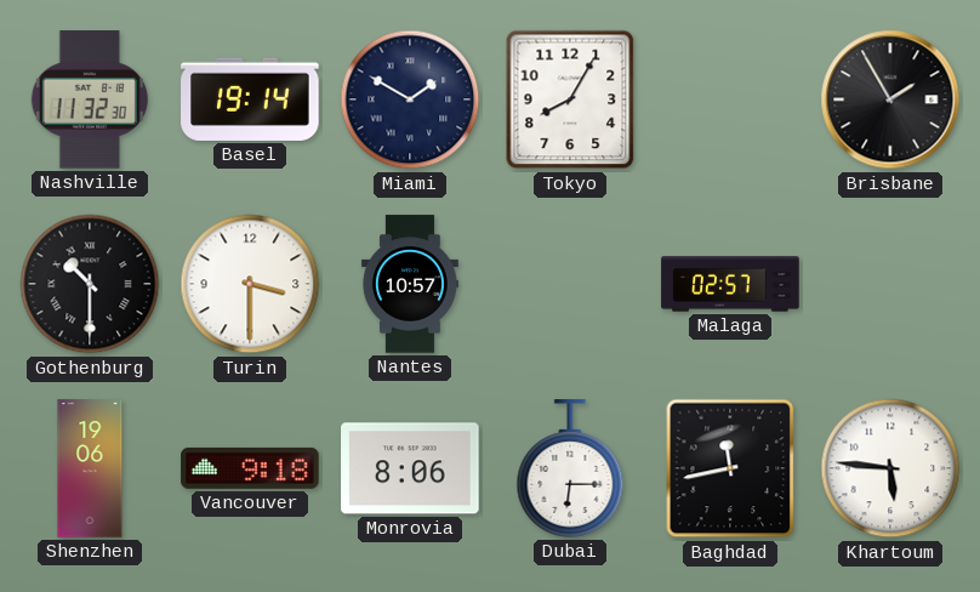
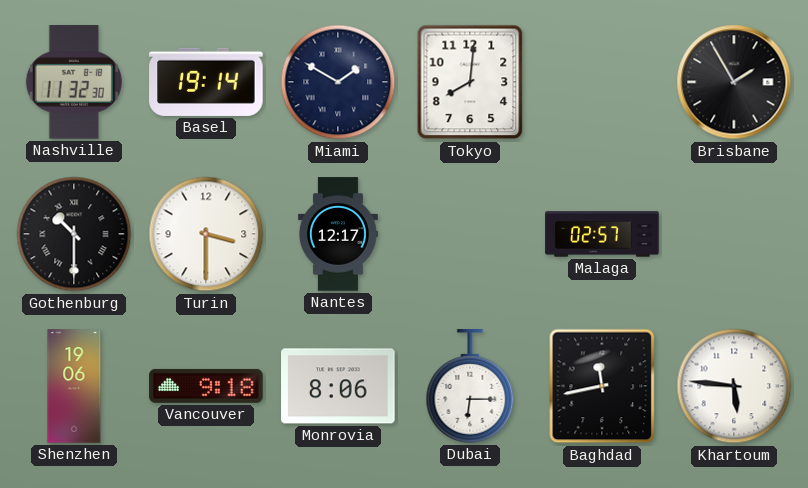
Tokyo: 8:05 -> 8:01 (470, 82)
Nantes: 10:57 -> 12:17 (338, 234)
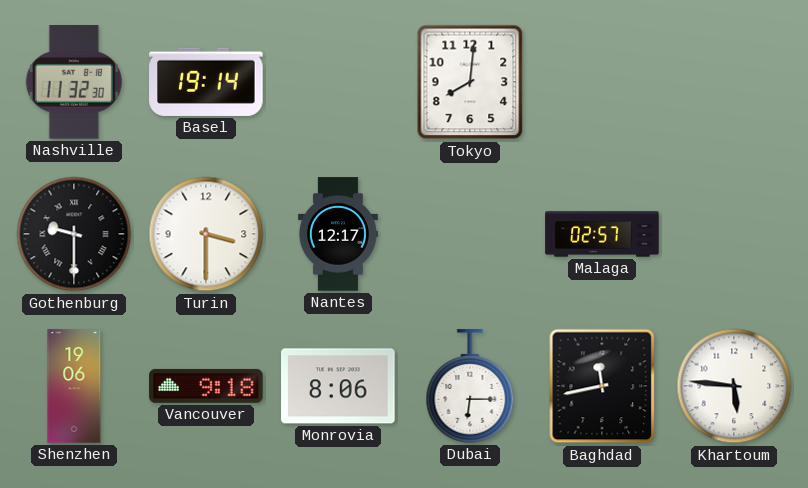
Miami: 1:50 -> none (338, 82)
Brisbane: 1:55 -> none (734, 82)
Gothenburg: 10:30 -> 9:30 (74, 234)
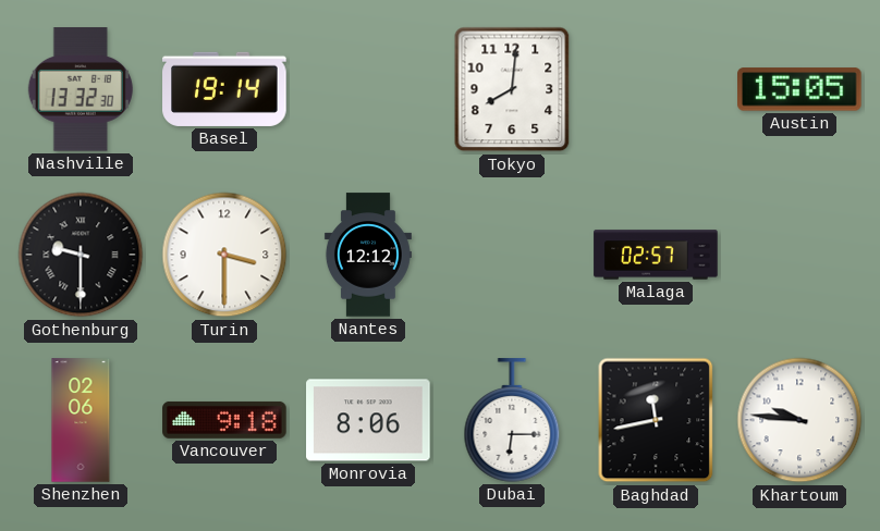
Nashville: 11:32 -> 13:32 (81, 89)
Austin: none -> 15:05 (800, 89)
Nantes: 12:17 -> 12:12 (368, 255)
Shenzhen: 19:06 -> 02:06 (81, 420)
Khartoum: 5:46 -> 9:46 (799, 420)
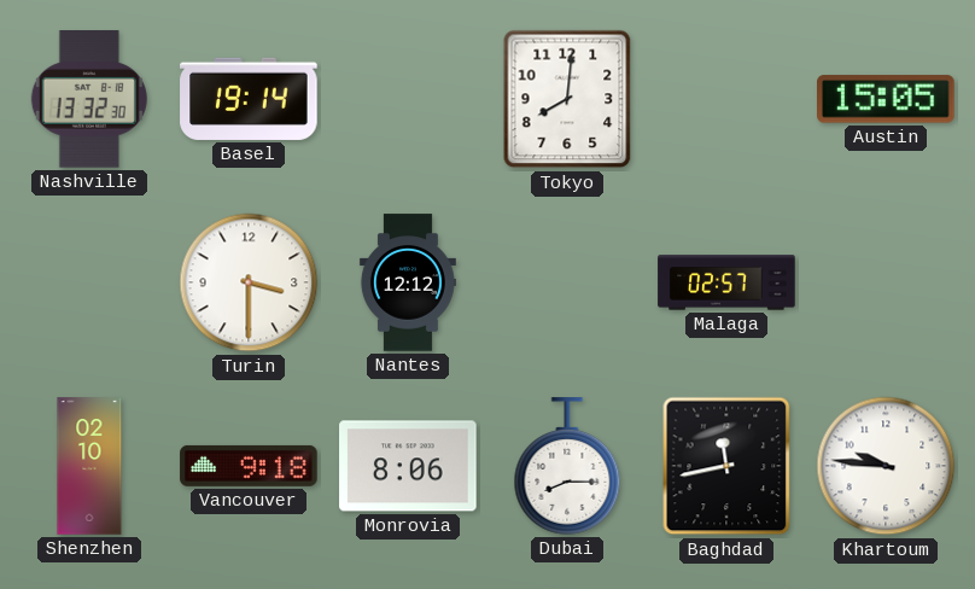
Gothenburg: 9:30 -> none (81, 255)
Shenzhen: 02:06 -> 02:10 (89, 466)
Dubai: 6:15 -> 8:15 (567, 466)
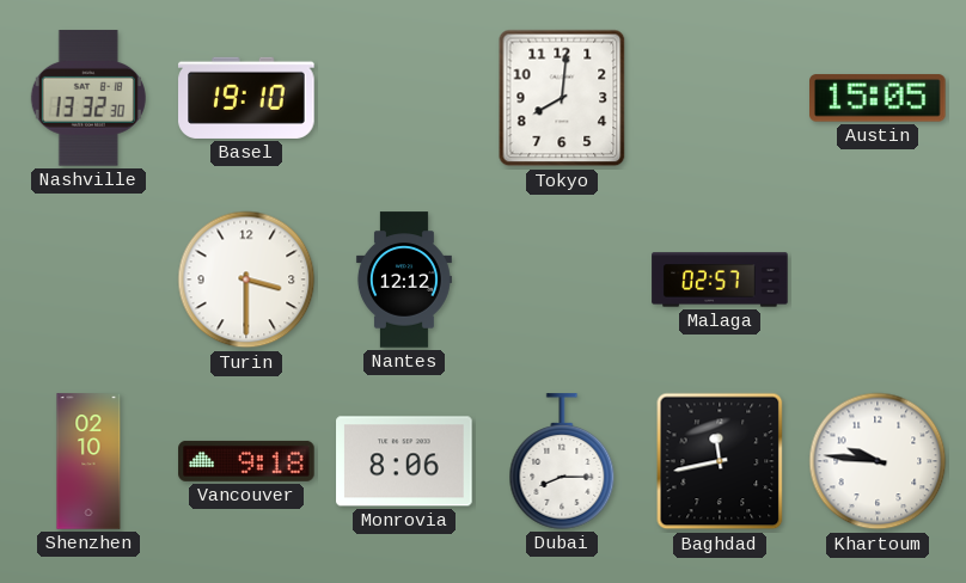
Basel: 19:14 -> 19:10 (246, 98)
